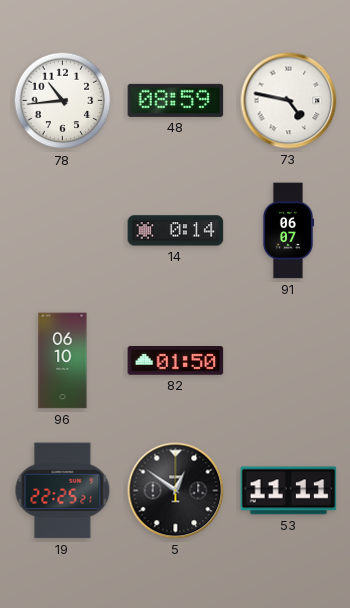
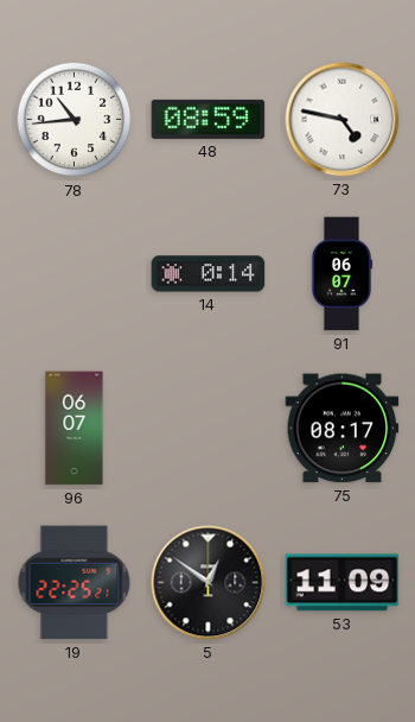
96: 06:10 -> 06:07 (75, 429)
82: 01:50 -> none (176, 361)
75: none -> 08:17 (343, 429)
53: 11:11 -> 11:09 (343, 583)
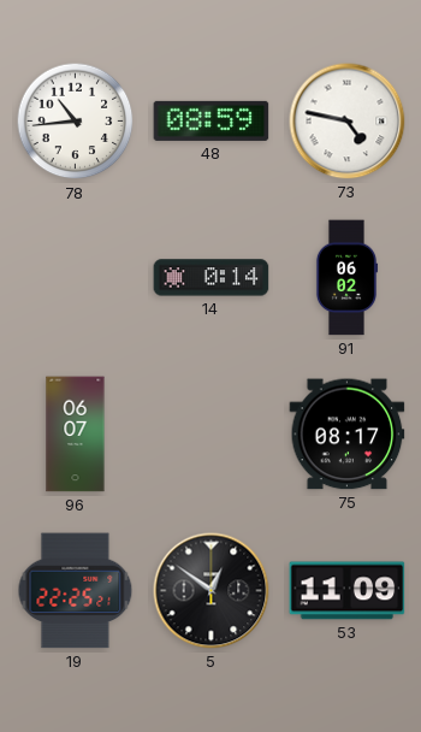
91: 06:07 -> 06:02 (346, 278)
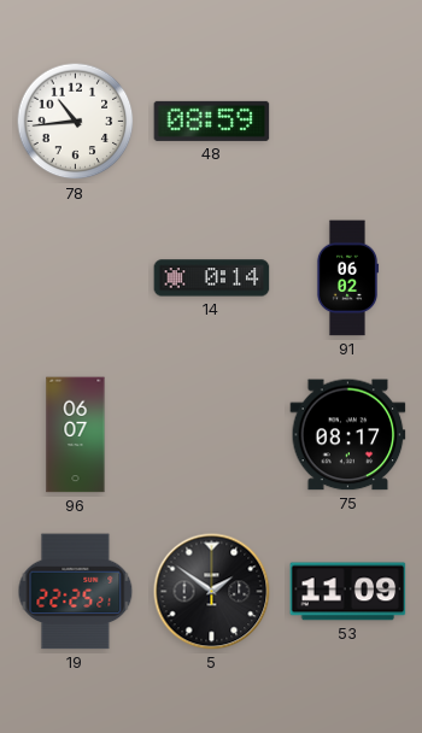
73: 4:47 -> none (348, 122)
5: 12:51 -> 1:51 (212, 592)
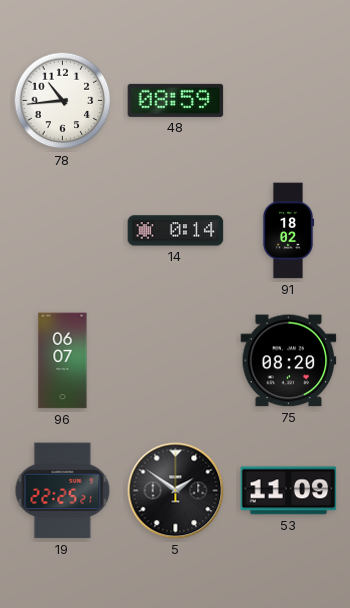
91: 06:02 -> 18:02 (288, 231)
75: 08:17 -> 08:20 (289, 361)
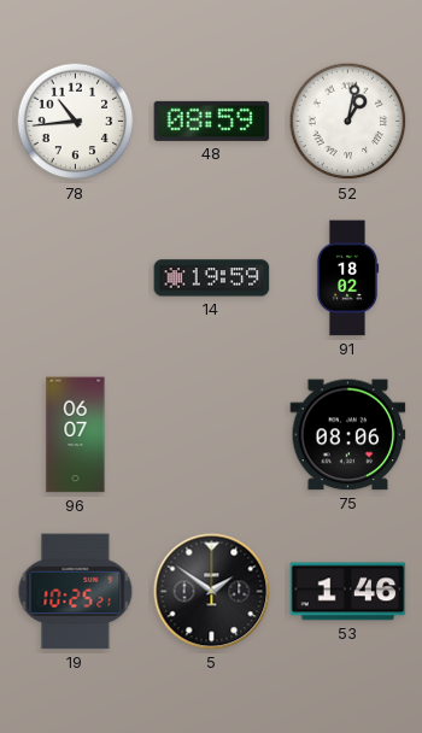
52: none -> 1:02 (348, 122)
14: 0:14 -> 19:59 (212, 278)
75: 08:20 -> 08:06 (348, 435)
19: 22:25 -> 10:25 (76, 592)
53: 11:09 -> 1:46 (348, 592)
